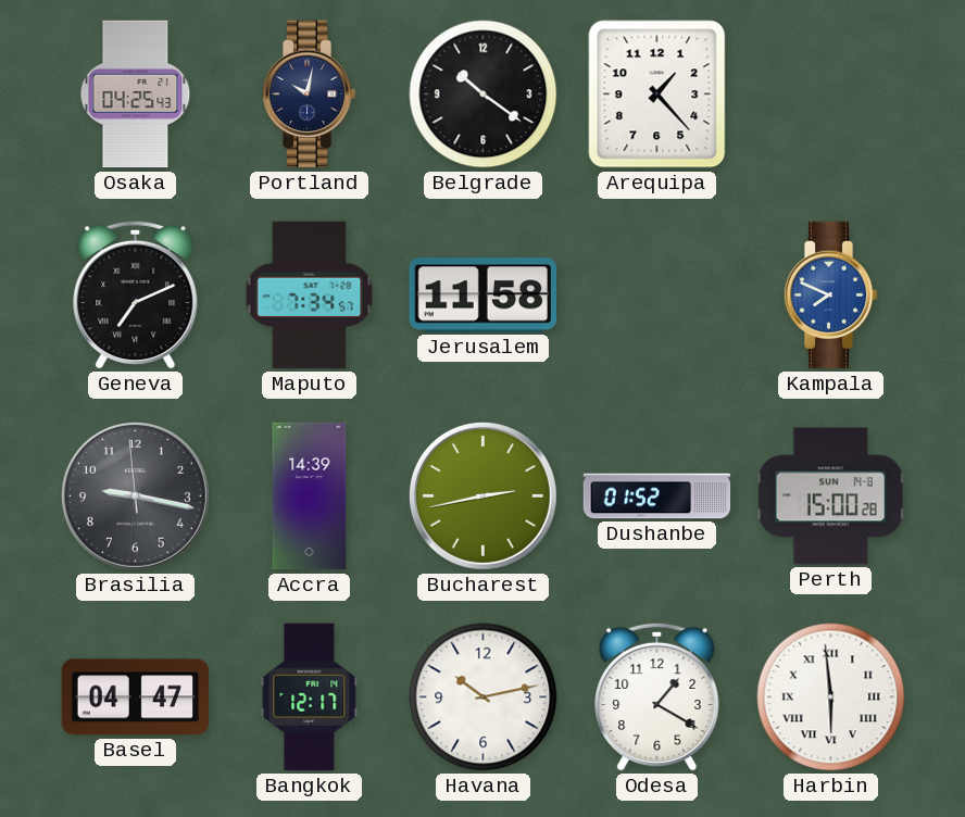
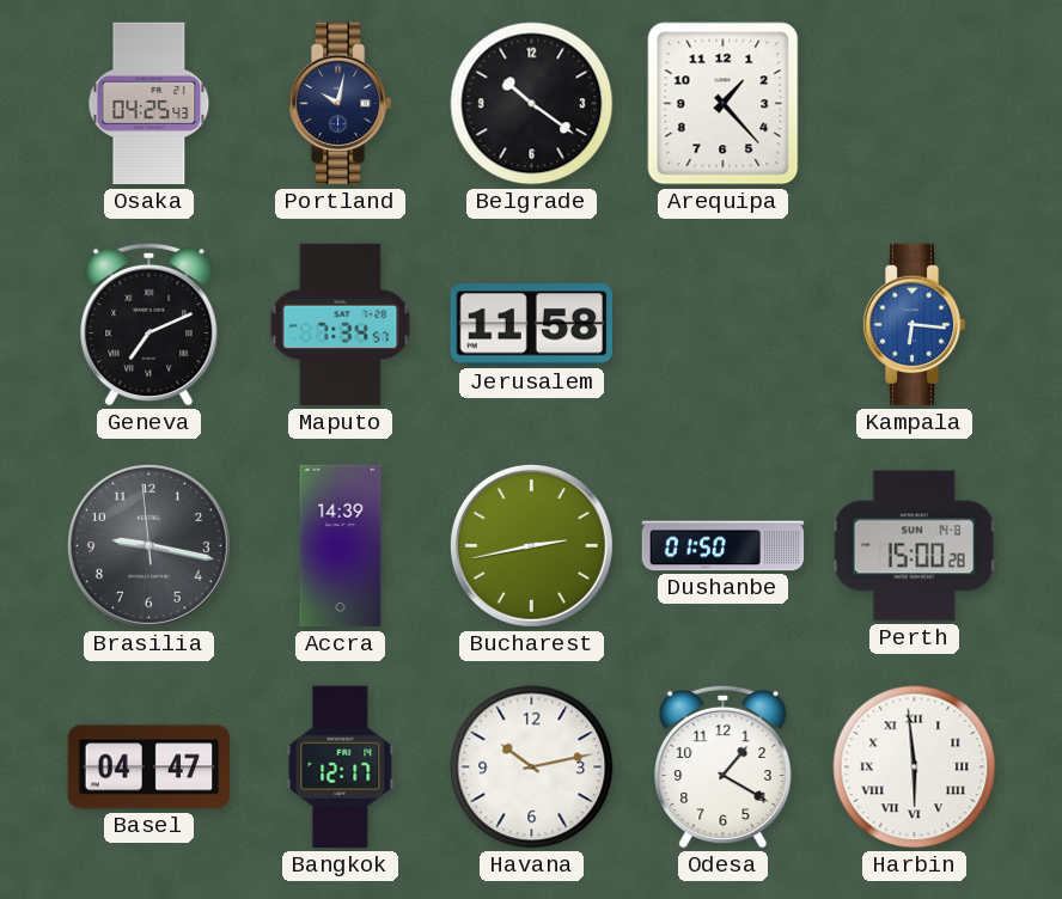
Kampala: 7:49 -> 6:16 (914, 325)
Dushanbe: 01:52 -> 01:50 (724, 546)
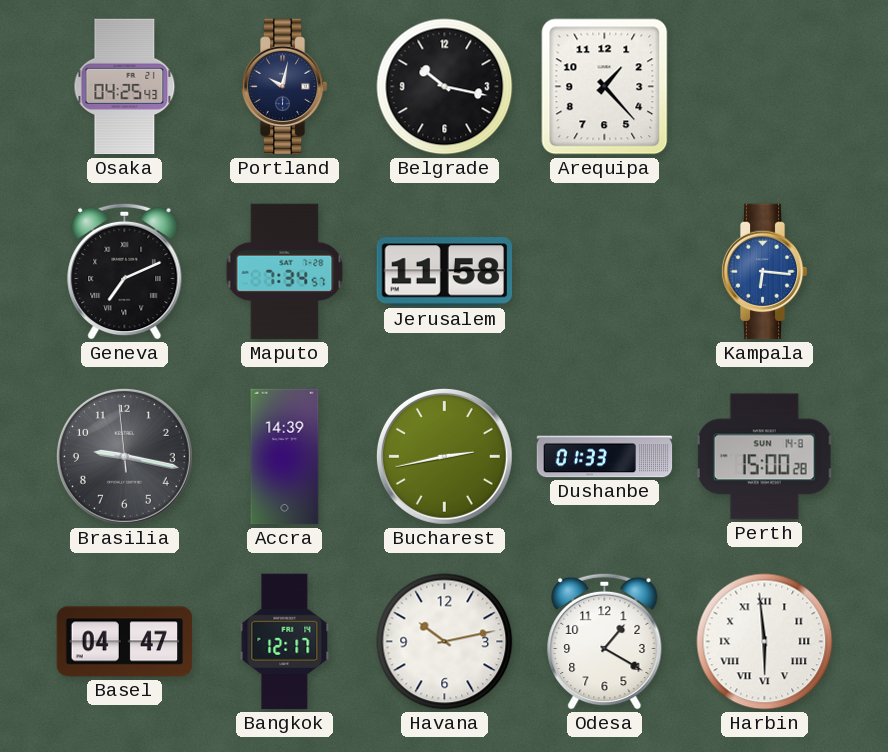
Belgrade: 10:21 -> 10:17 (445, 87)
Dushanbe: 01:50 -> 01:33 (605, 457)
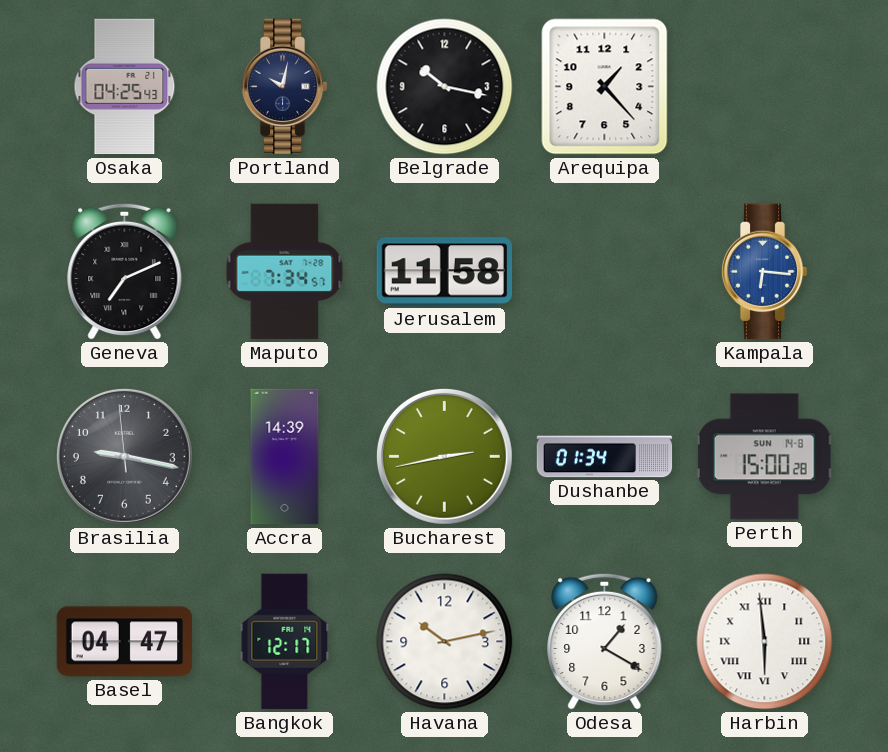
Dushanbe: 01:33 -> 01:34 (605, 457)
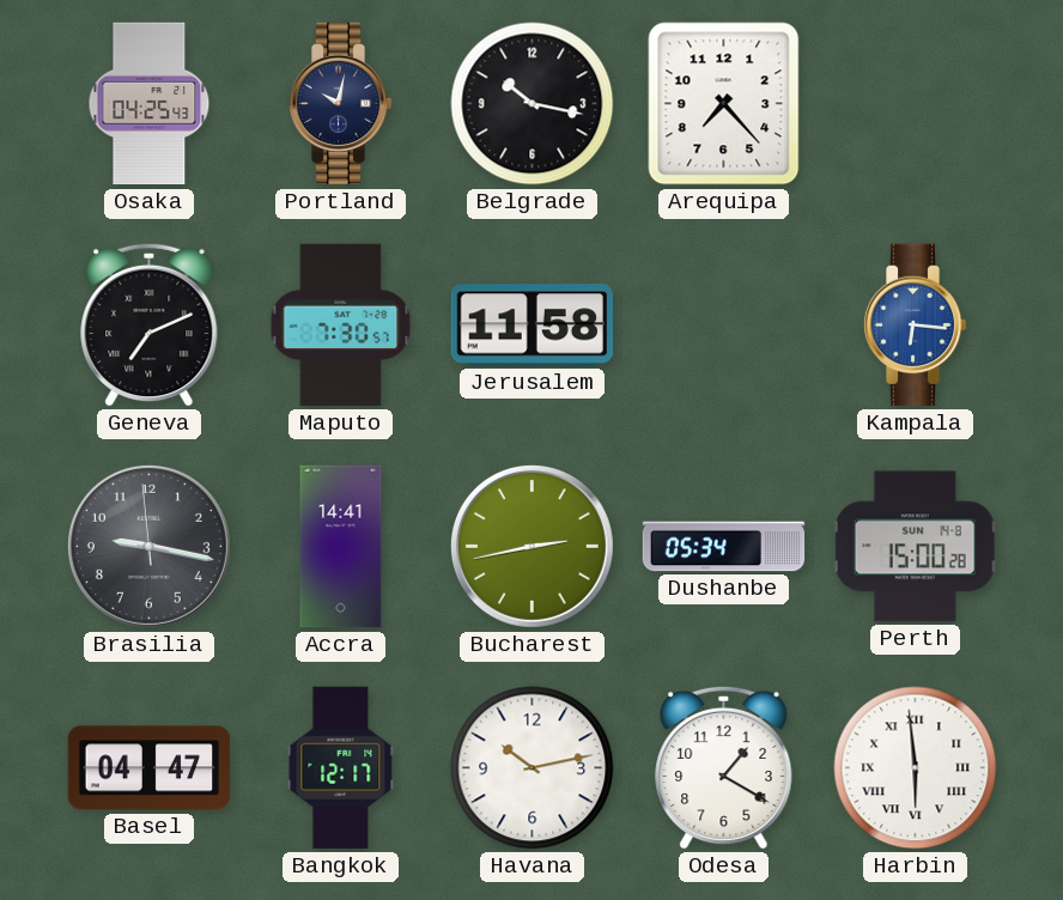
Arequipa: 1:23 -> 7:23 (724, 104)
Maputo: 7:34 -> 7:30 (341, 326)
Accra: 14:39 -> 14:41 (341, 547)
Dushanbe: 01:34 -> 05:34 (724, 547)
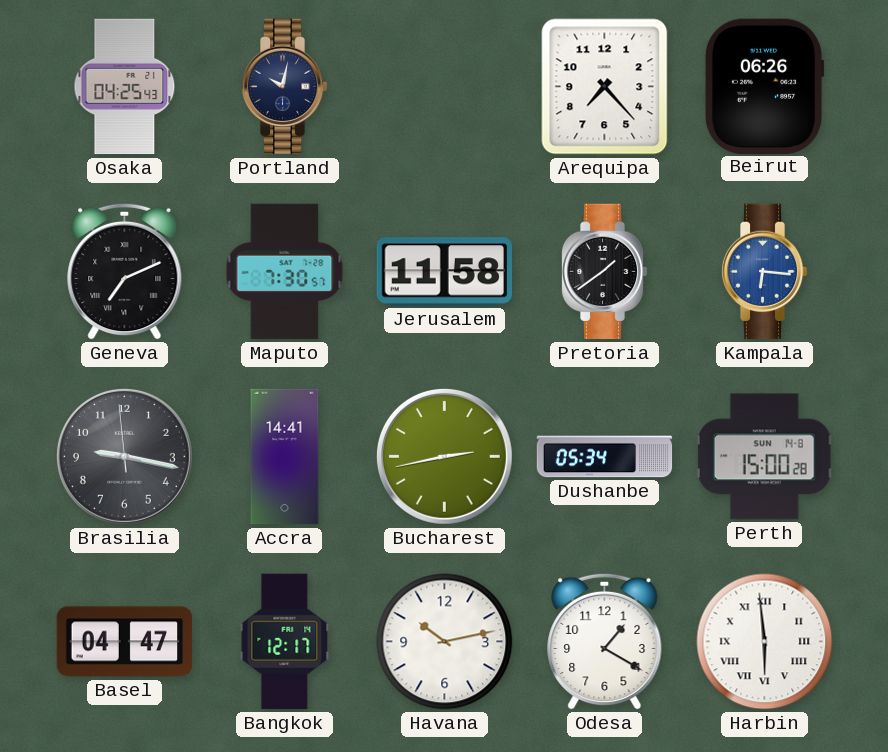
Belgrade: 10:17 -> none (533, 104)
Beirut: none -> 06:26 (764, 86)
Pretoria: none -> 1:39 (604, 272)
